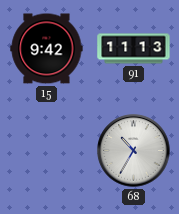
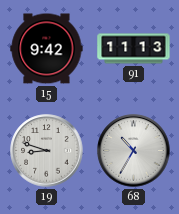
19: none -> 8:48 (47, 151)
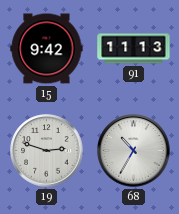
19: 8:48 -> 2:48 (47, 151)
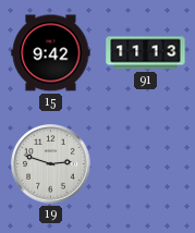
68: 10:35 -> none (134, 151)
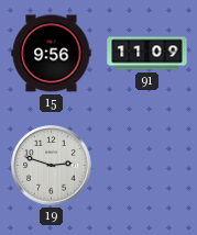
15: 9:42 -> 9:56 (52, 54)
91: 11:13 -> 11:09 (147, 54)
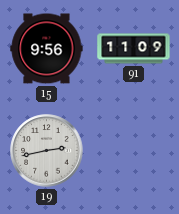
19: 2:48 -> 2:43 (47, 151)
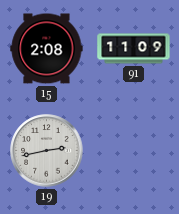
15: 9:56 -> 2:08 (47, 49)
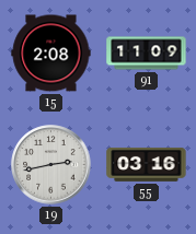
55: none -> 03:16 (147, 164)
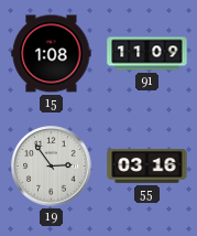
15: 2:08 -> 1:08 (52, 54)
19: 2:43 -> 2:54 (52, 167)
